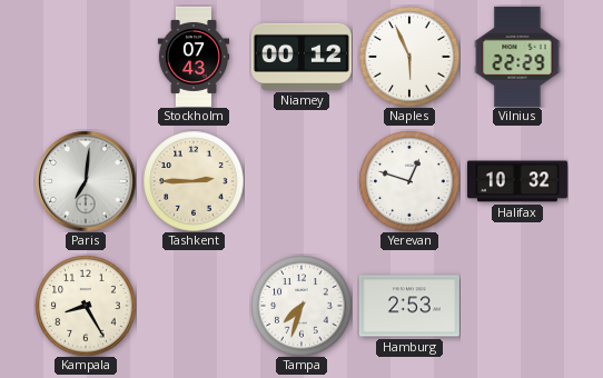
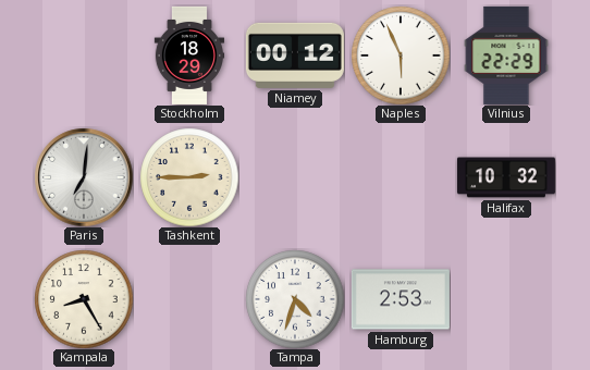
Stockholm: 07:43 -> 18:29 (189, 55)
Yerevan: 12:48 -> none (409, 181)
Tampa: 7:33 -> 4:33 (295, 299)
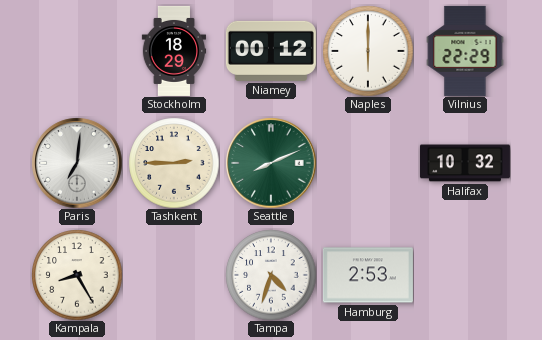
Naples: 5:56 -> 6:00 (368, 51)
Seattle: none -> 8:11 (271, 163)
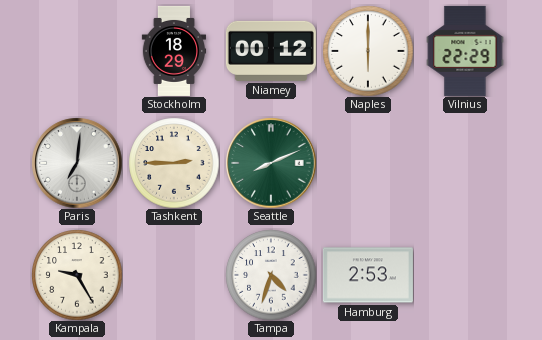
Halifax: 10:32 -> none (465, 163)
Kampala: 8:25 -> 9:25 (77, 275)
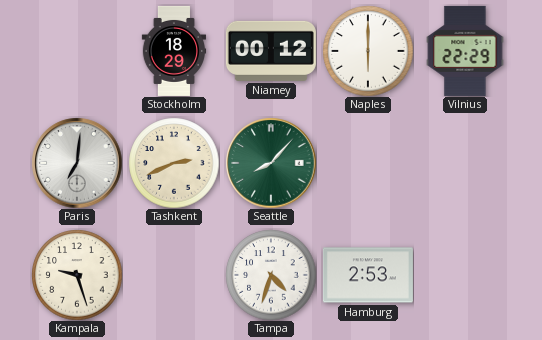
Tashkent: 2:45 -> 2:41 (174, 163)
Seattle: 8:11 -> 8:07 (271, 163)
Kampala: 9:25 -> 9:27 (77, 275)
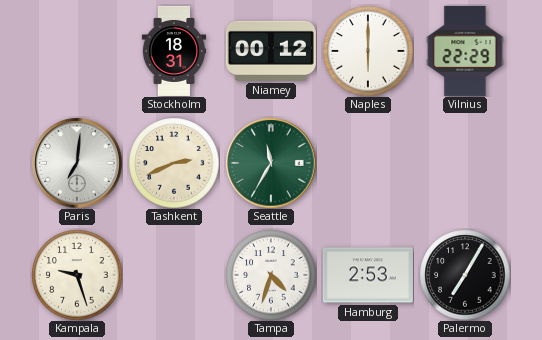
Stockholm: 18:29 -> 18:31 (174, 51)
Seattle: 8:07 -> 11:35 (271, 163)
Palermo: none -> 7:05 (465, 275)
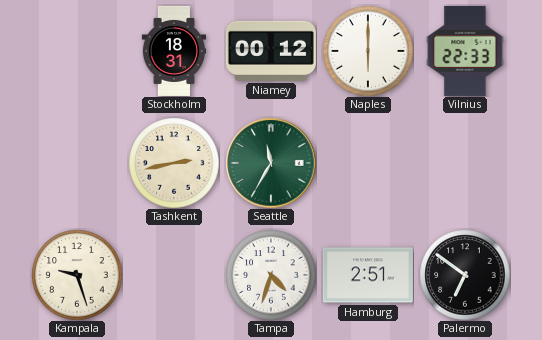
Vilnius: 22:29 -> 22:33 (465, 51)
Paris: 7:01 -> none (77, 163)
Tashkent: 2:41 -> 2:43 (174, 163)
Hamburg: 2:53 -> 2:51 (368, 275)
Palermo: 7:05 -> 6:51 (465, 275)
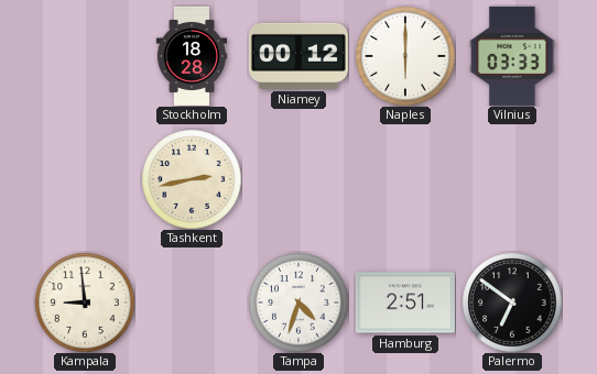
Stockholm: 18:31 -> 18:28 (192, 56)
Vilnius: 22:33 -> 03:33 (512, 56)
Seattle: 11:35 -> none (271, 163)
Kampala: 9:27 -> 8:59 (85, 302)
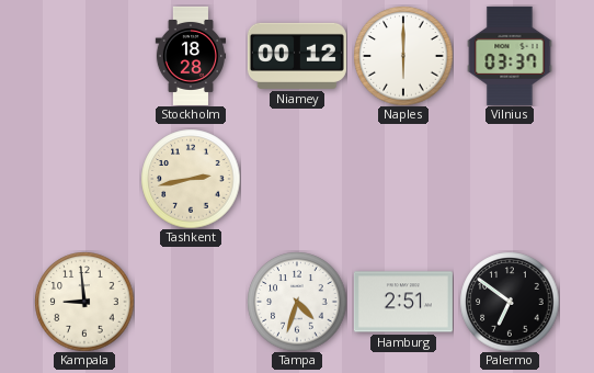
Vilnius: 03:33 -> 03:37 (510, 56)
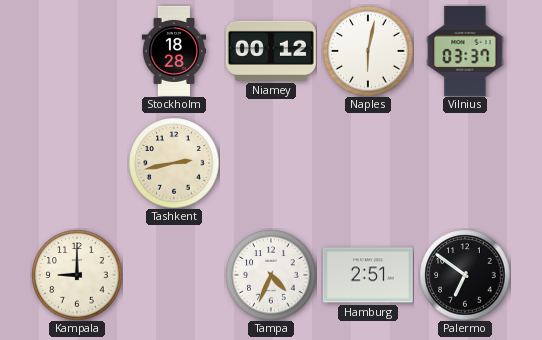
Naples: 6:00 -> 6:02 (368, 51)
Kampala: 8:59 -> 9:00 (77, 275)
Tampa: 4:33 -> 4:34 (271, 275)
